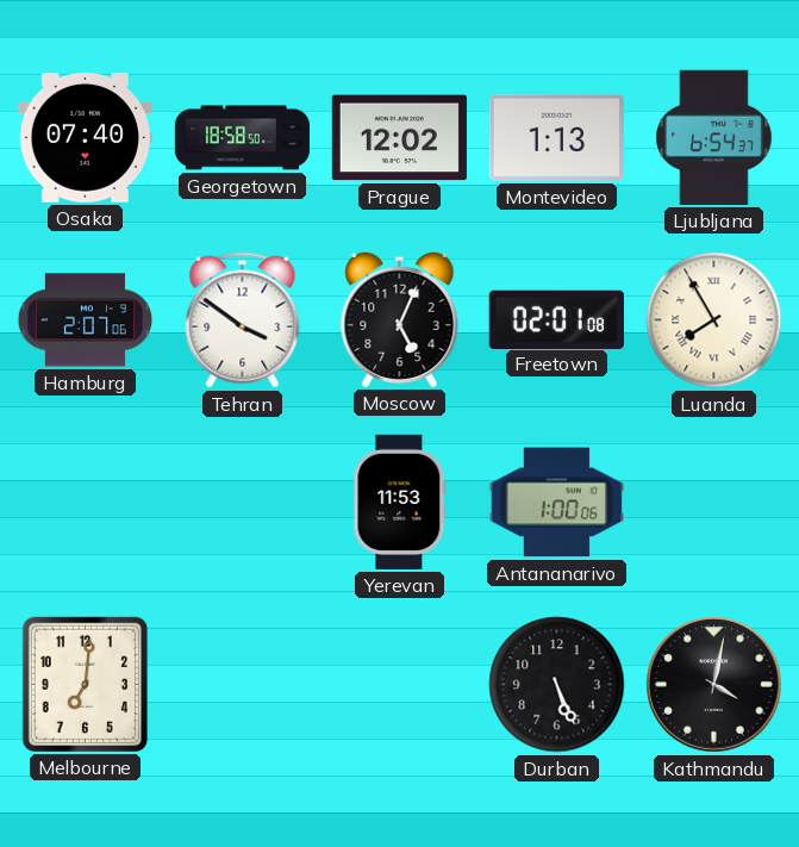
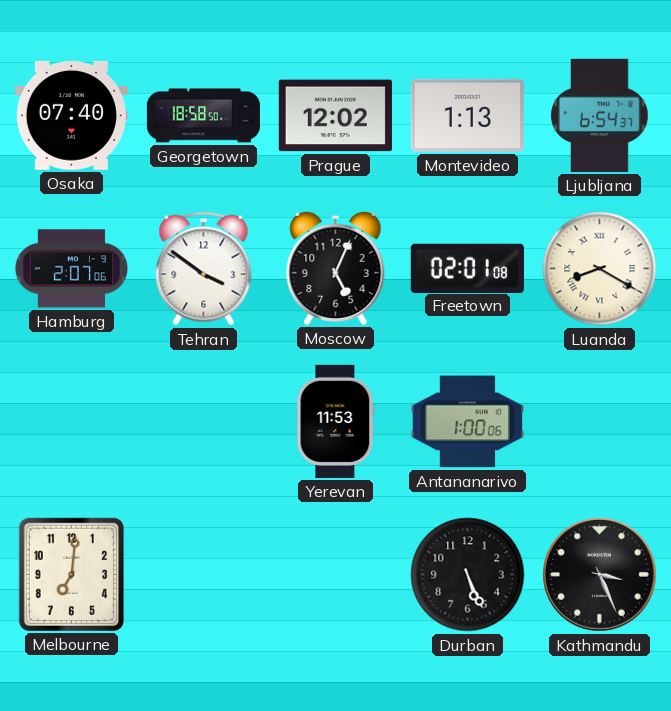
Luanda: 7:55 -> 8:20 (600, 269)
Kathmandu: 4:02 -> 3:26 (600, 575)
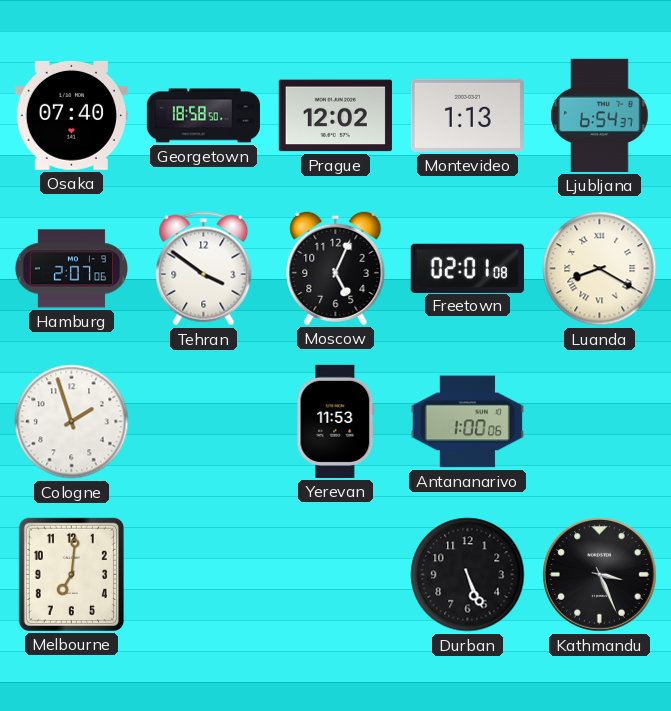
Cologne: none -> 1:57 (72, 422)
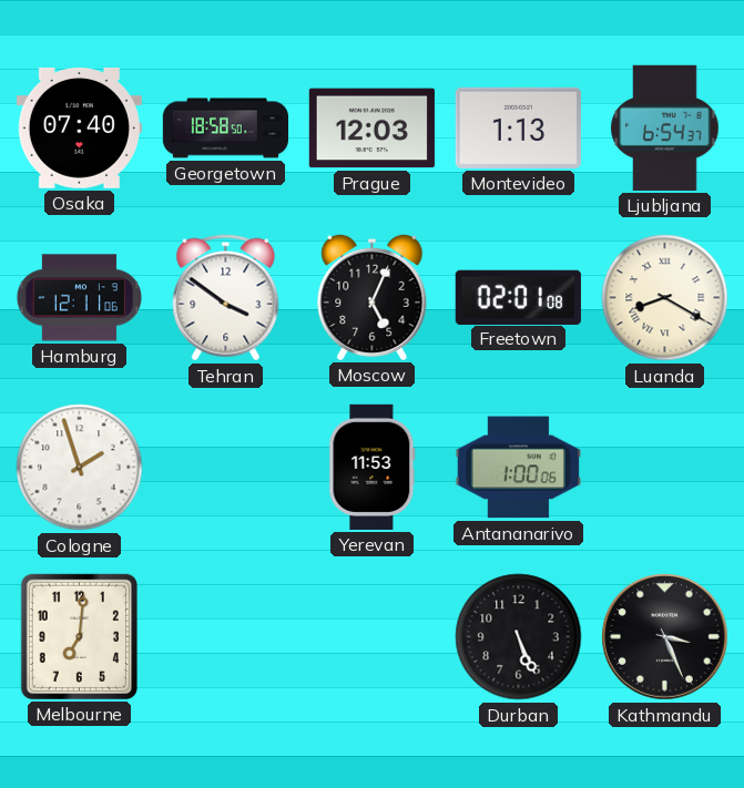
Prague: 12:02 -> 12:03 (371, 129)
Hamburg: 2:07 -> 12:11 (79, 298)
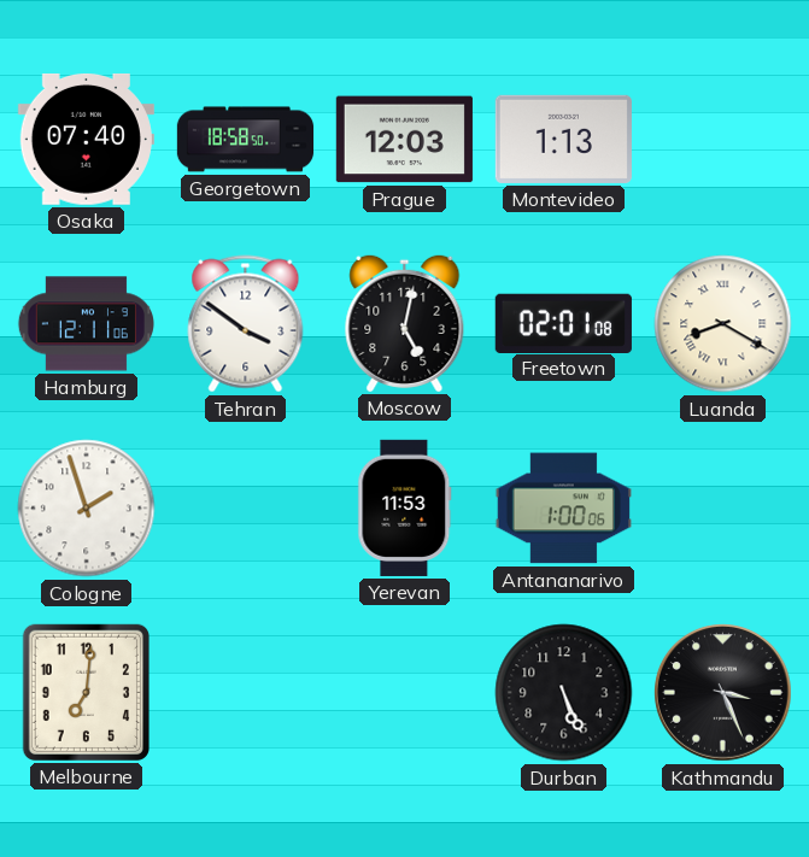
Ljubljana: 6:54 -> none (665, 127)
Moscow: 5:04 -> 5:02 (405, 323)
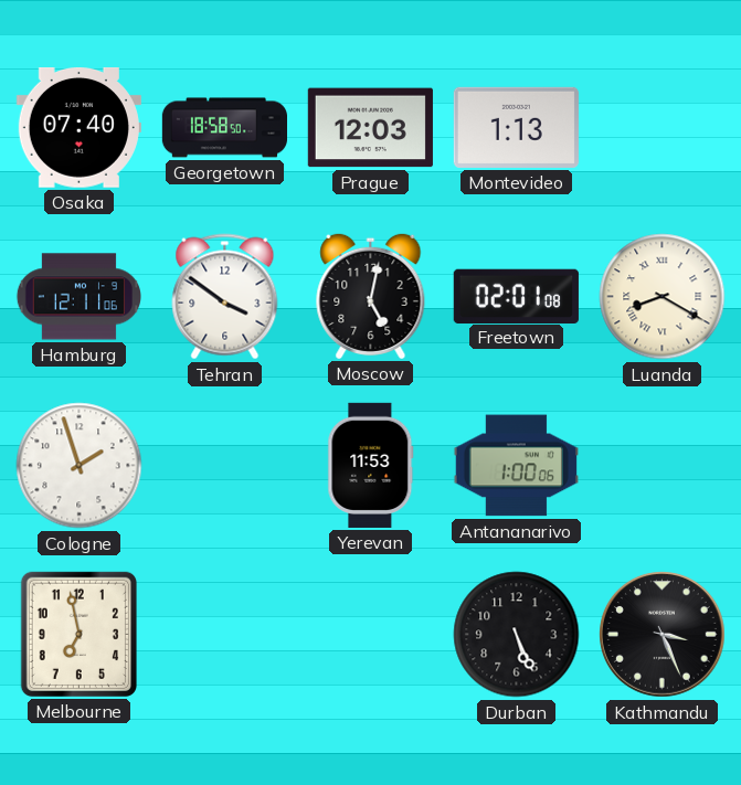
Melbourne: 7:01 -> 6:58 (78, 634)
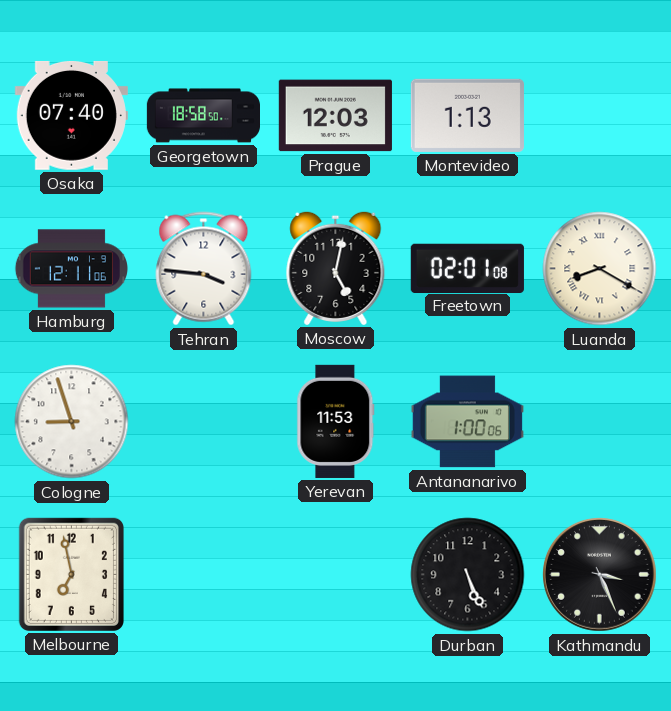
Tehran: 3:51 -> 3:46 (204, 269)
Cologne: 1:57 -> 8:57 (72, 422)
